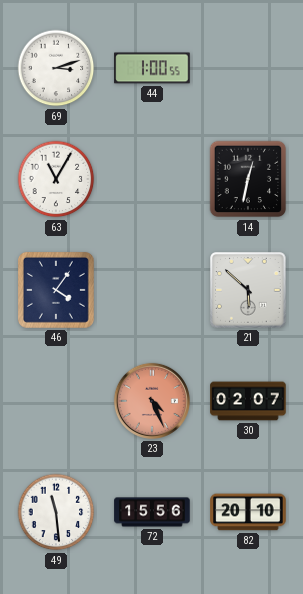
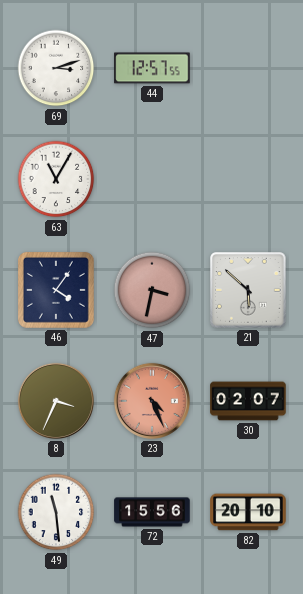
44: 1:00 -> 12:57 (152, 68)
14: 12:32 -> none (248, 179)
47: none -> 3:32 (152, 290)
8: none -> 3:34 (56, 401)
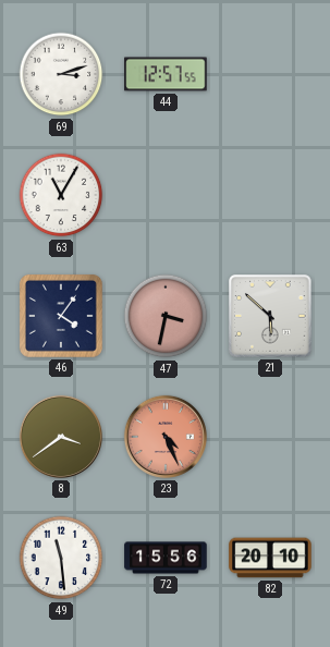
8: 3:34 -> 3:39 (61, 437)
30: 02:07 -> none (248, 401)
